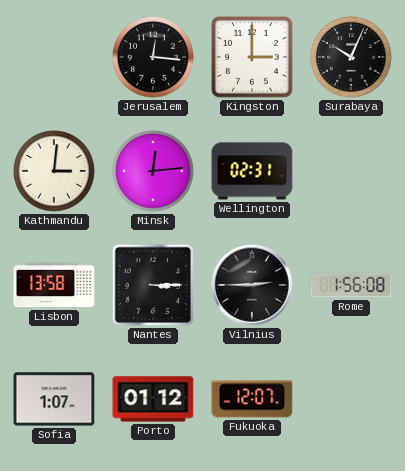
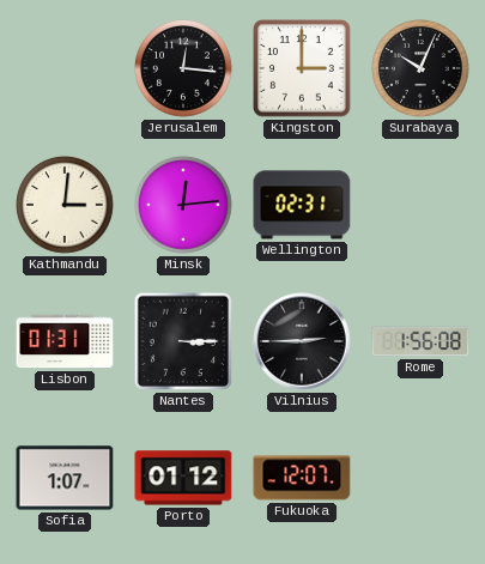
Lisbon: 13:58 -> 01:31 (65, 341)
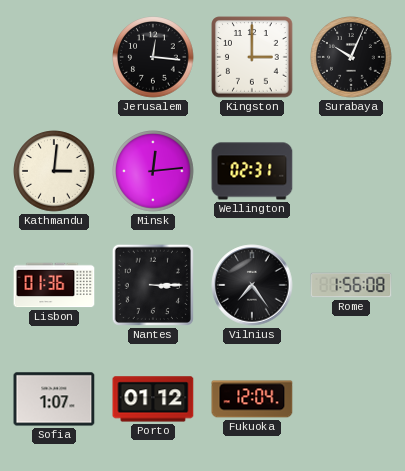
Lisbon: 01:31 -> 01:36 (54, 285)
Vilnius: 2:45 -> 7:24 (252, 285)
Fukuoka: 12:07 -> 12:04 (252, 399)
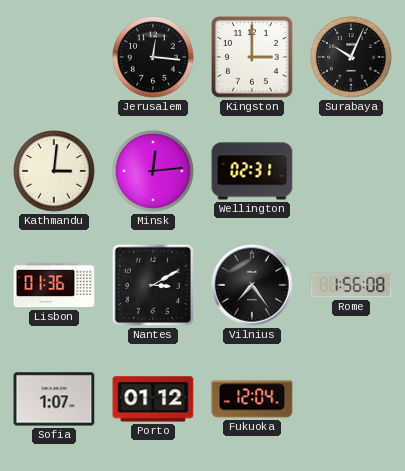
Nantes: 3:15 -> 3:10 (153, 285)
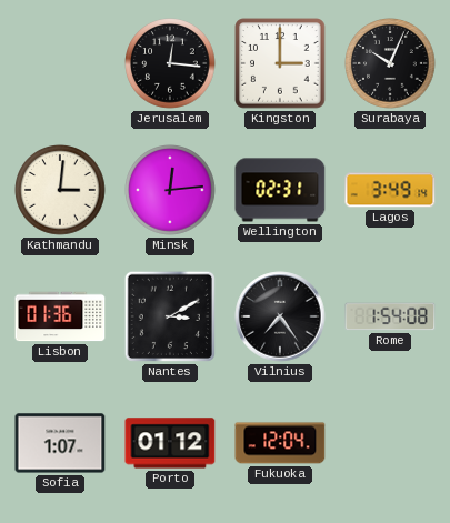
Lagos: none -> 3:49 (390, 190)
Rome: 1:56 -> 1:54 (390, 316)
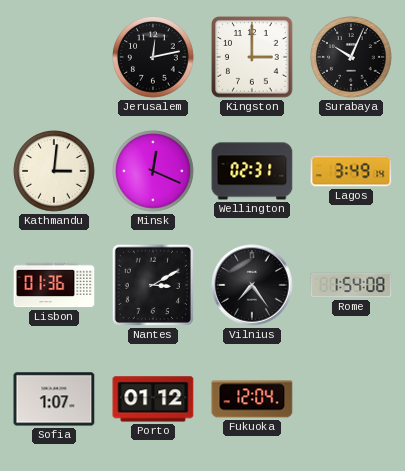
Jerusalem: 12:16 -> 12:13 (153, 57)
Minsk: 12:14 -> 12:19 (153, 171)
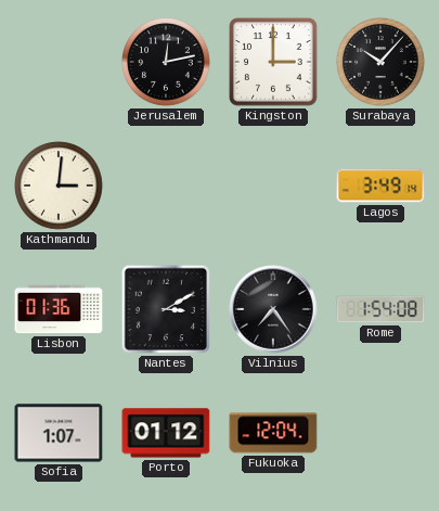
Surabaya: 10:04 -> 10:07 (380, 62)
Minsk: 12:19 -> none (153, 171)
Wellington: 02:31 -> none (252, 171)
